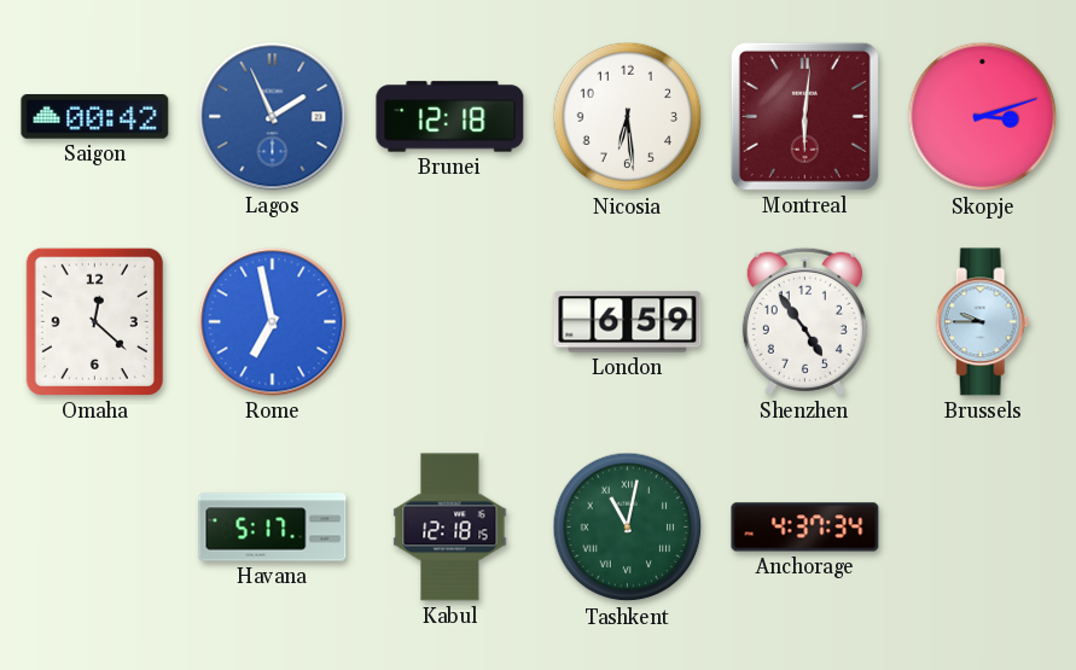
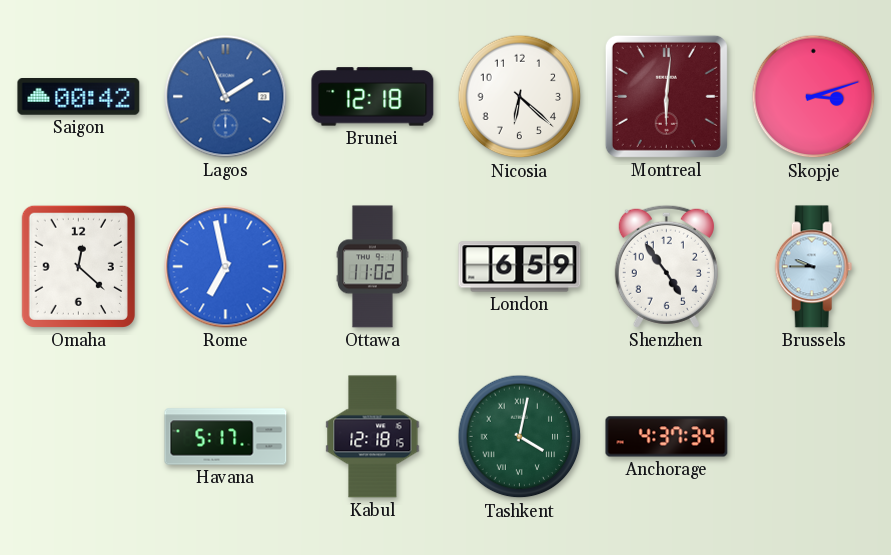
Nicosia: 6:29 -> 6:22 (520, 97)
Ottawa: none -> 11:02 (373, 267)
Tashkent: 11:02 -> 4:02 (520, 437)
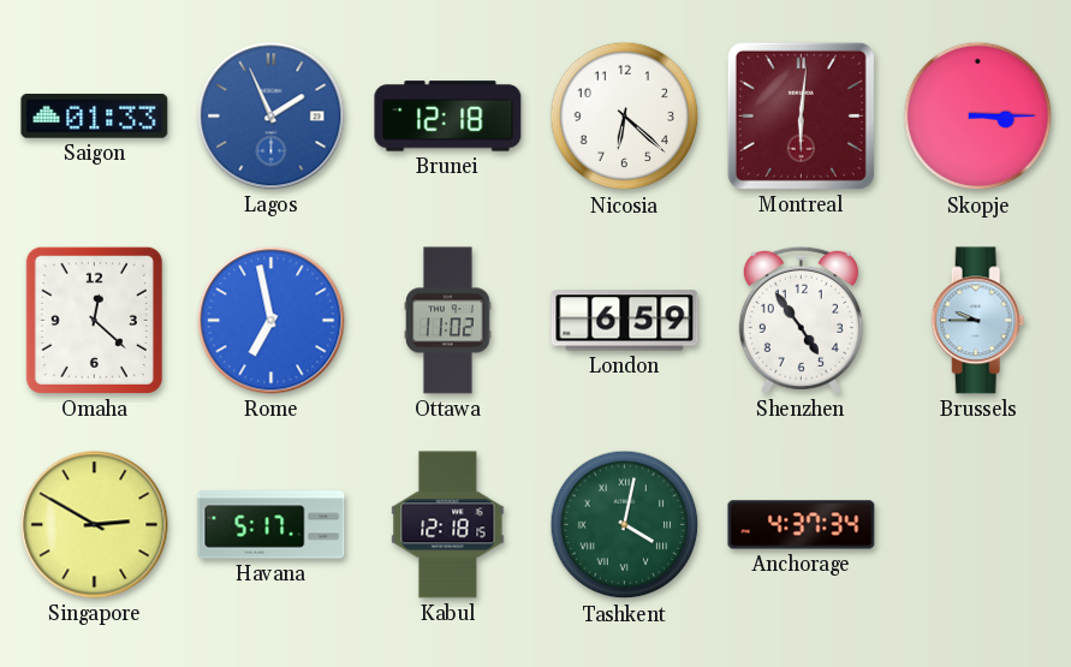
Saigon: 00:42 -> 01:33 (95, 117)
Skopje: 3:12 -> 3:15 (978, 117)
Singapore: none -> 2:50 (95, 525)
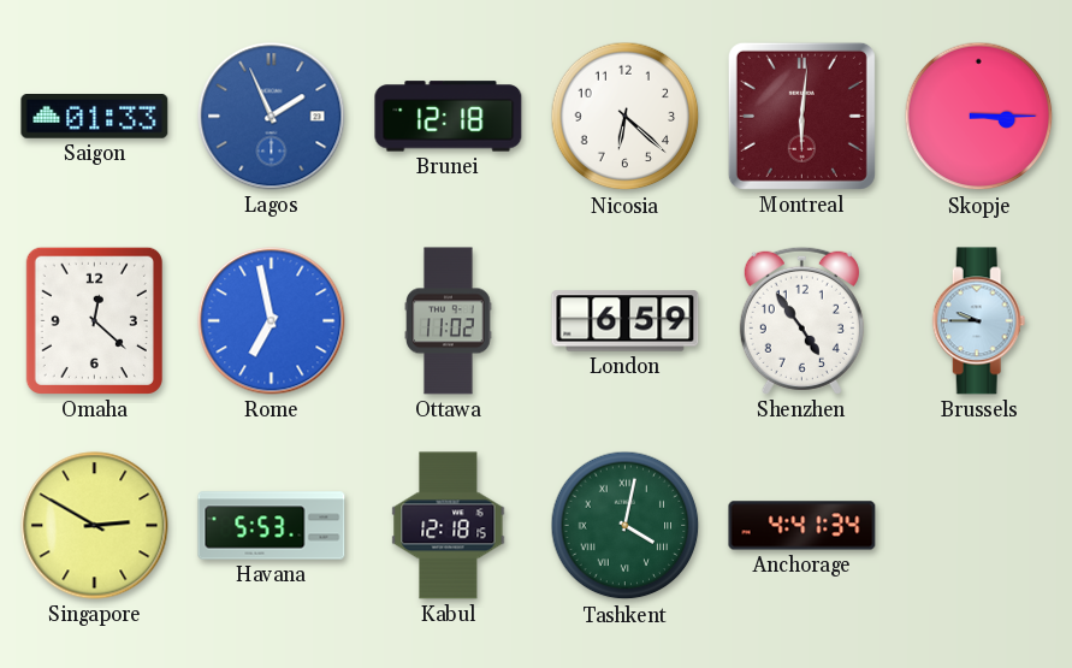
Havana: 5:17 -> 5:53 (272, 526)
Anchorage: 4:37 -> 4:41 (802, 526)
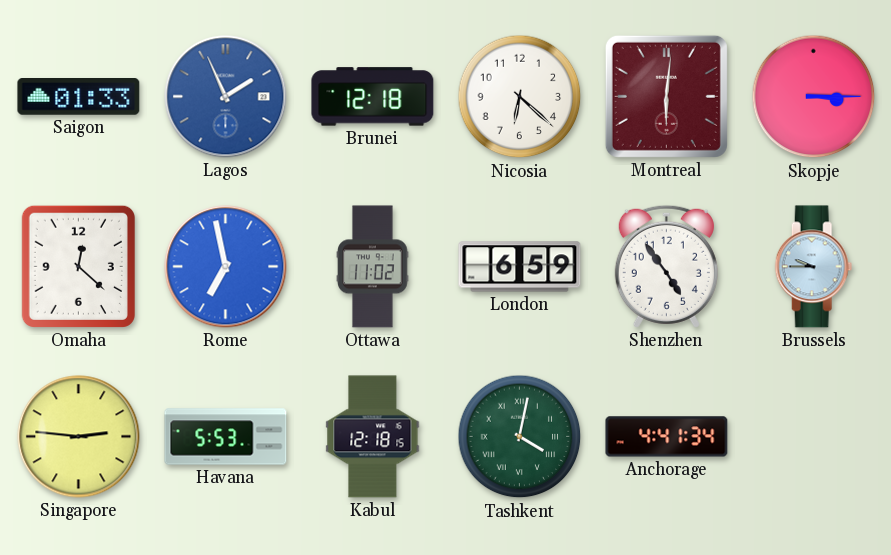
Singapore: 2:50 -> 2:46 (79, 437)
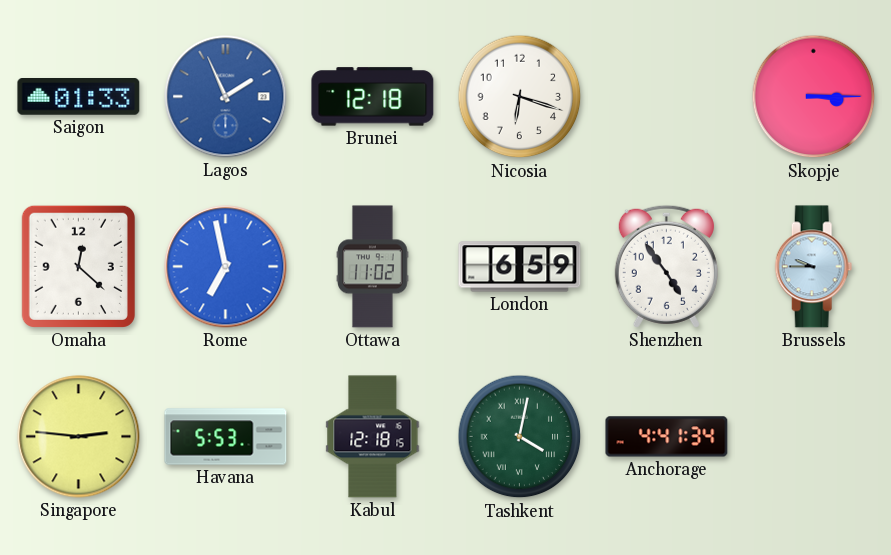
Nicosia: 6:22 -> 6:18 (520, 97)
Montreal: 6:01 -> none (666, 96)
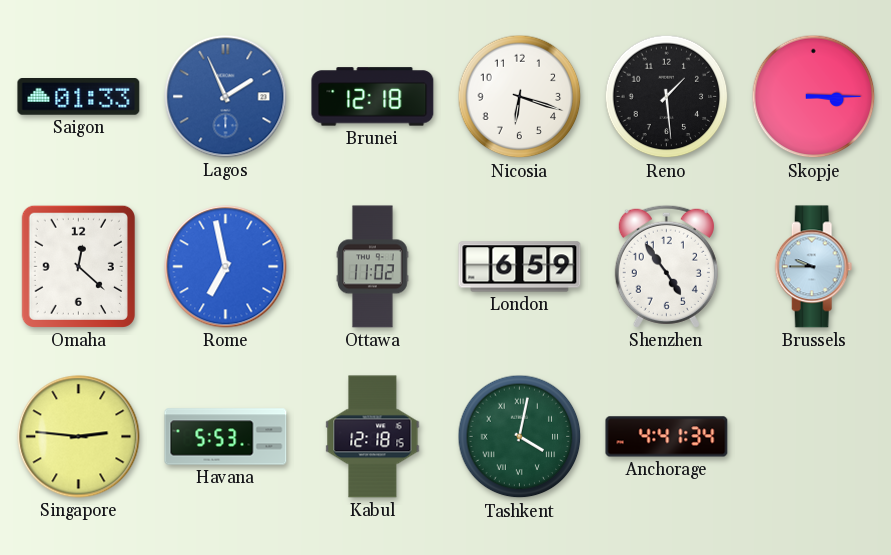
Reno: none -> 1:29 (667, 97)
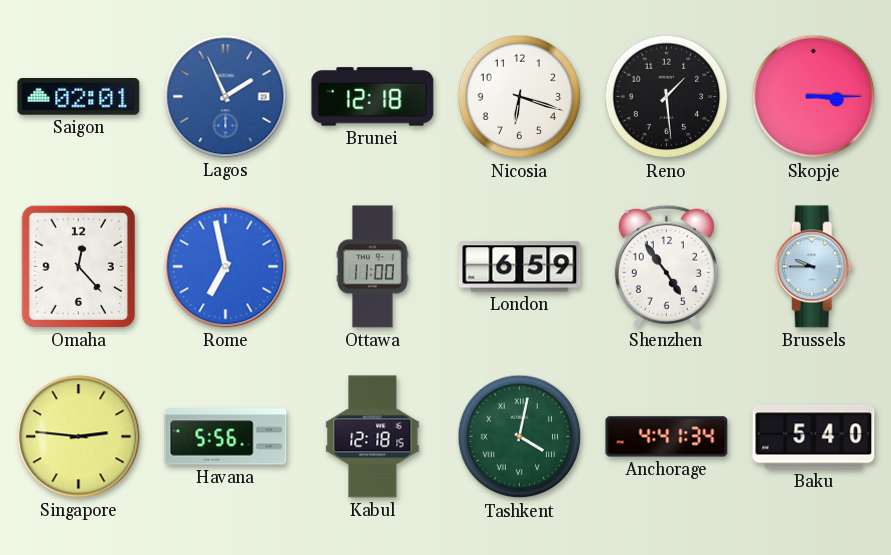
Saigon: 01:33 -> 02:01 (79, 97)
Omaha: 12:22 -> 12:23 (78, 266)
Ottawa: 11:02 -> 11:00 (373, 267)
Havana: 5:53 -> 5:56 (226, 437)
Baku: none -> 5:40 (814, 437)
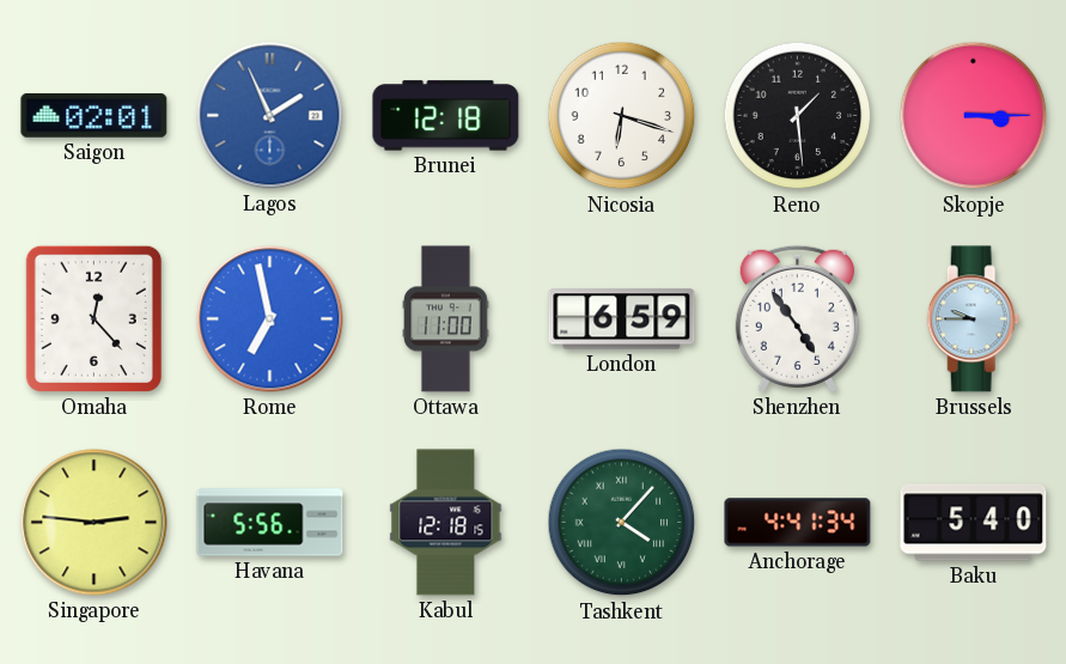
Tashkent: 4:02 -> 4:07 (622, 523)
